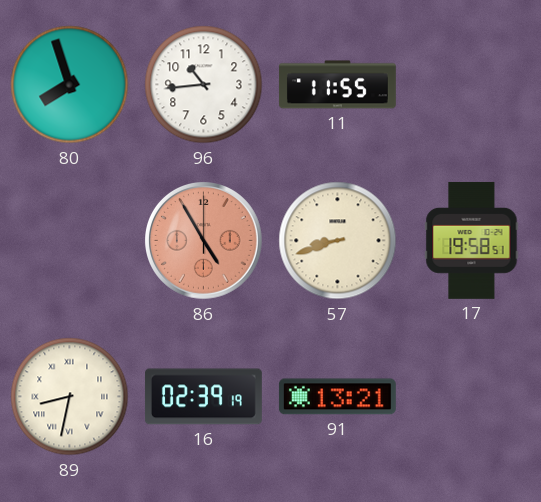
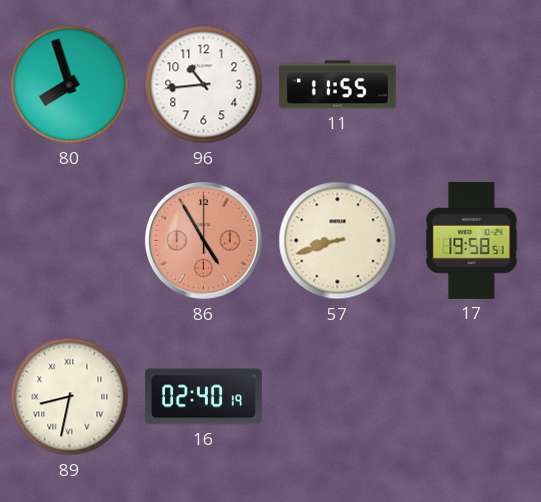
16: 02:39 -> 02:40 (203, 397)
91: 13:21 -> none (337, 397)
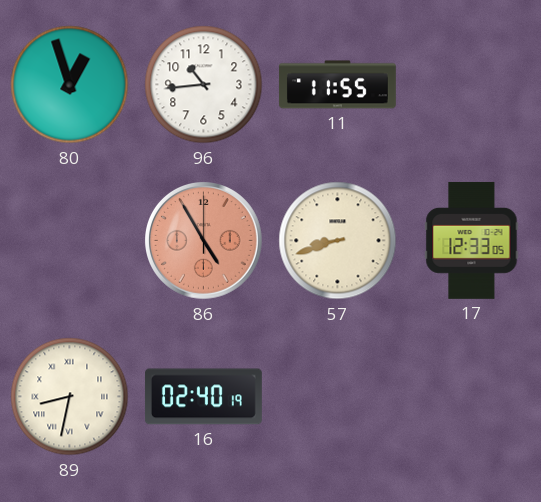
80: 7:57 -> 12:57 (70, 85)
17: 19:58 -> 12:33 (472, 240)
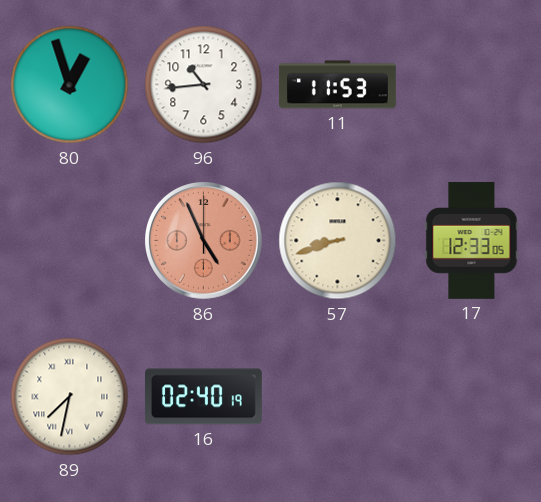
11: 11:55 -> 11:53 (337, 85)
86: 4:55 -> 4:56 (204, 241)
89: 8:32 -> 7:32 (70, 397)
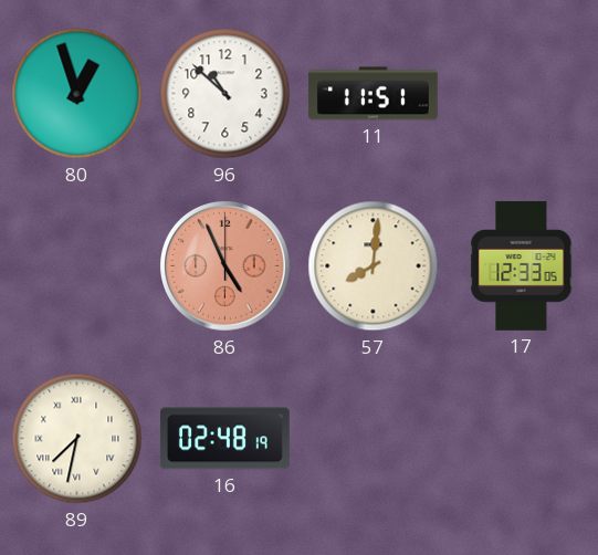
96: 10:44 -> 10:52 (225, 94)
11: 11:53 -> 11:51 (373, 94)
57: 8:42 -> 8:01 (374, 266)
16: 02:40 -> 02:48 (224, 439)
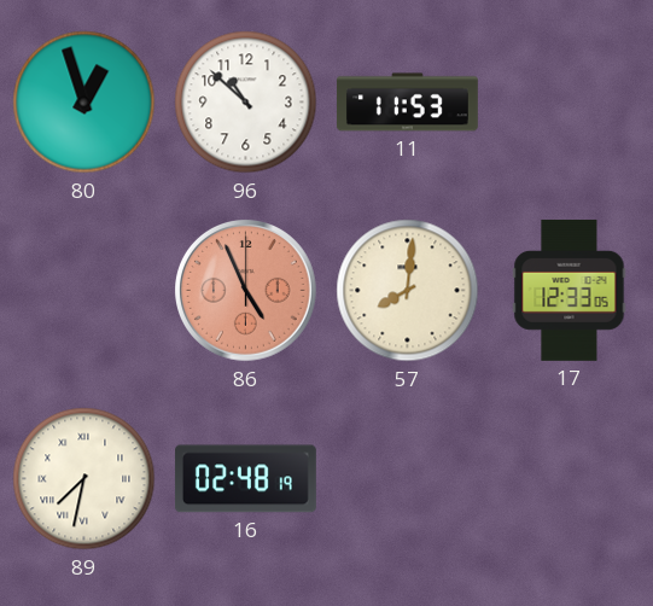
11: 11:51 -> 11:53 (407, 103)
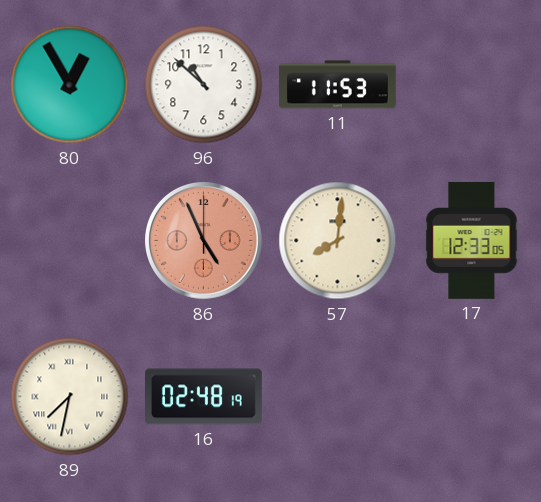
80: 12:57 -> 12:55 (70, 85)
